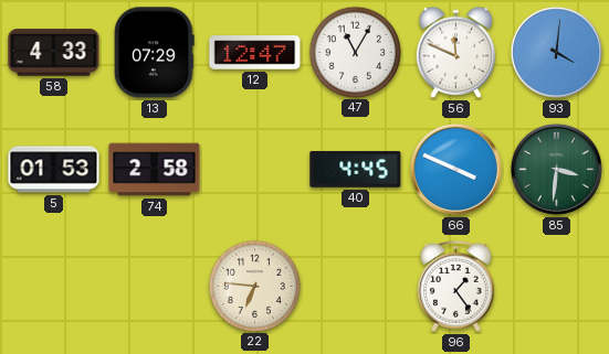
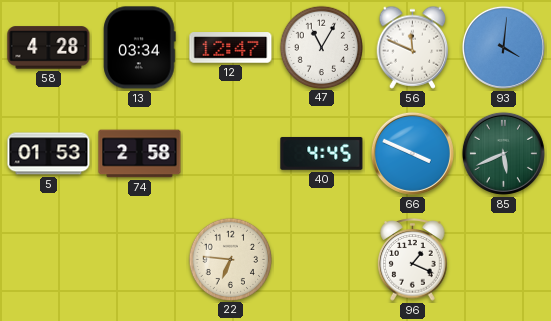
58: 4:33 -> 4:28 (49, 48)
13: 07:29 -> 03:34 (140, 48)
85: 3:31 -> 5:41 (503, 153)
96: 1:24 -> 1:19 (413, 260)
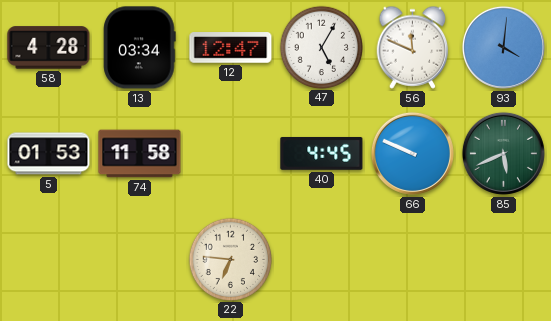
47: 11:05 -> 5:05 (321, 47)
74: 2:58 -> 11:58 (140, 154)
66: 3:49 -> 9:49 (412, 153)
96: 1:19 -> none (413, 260)
